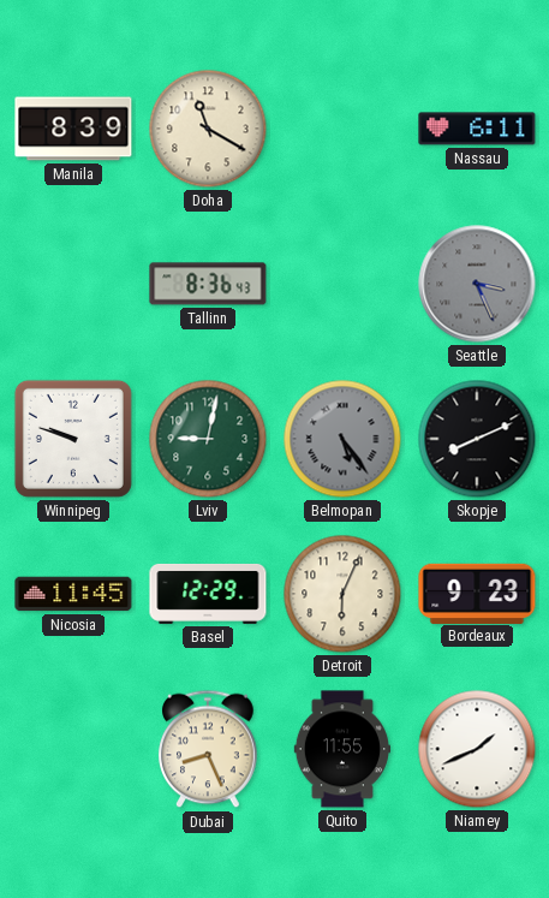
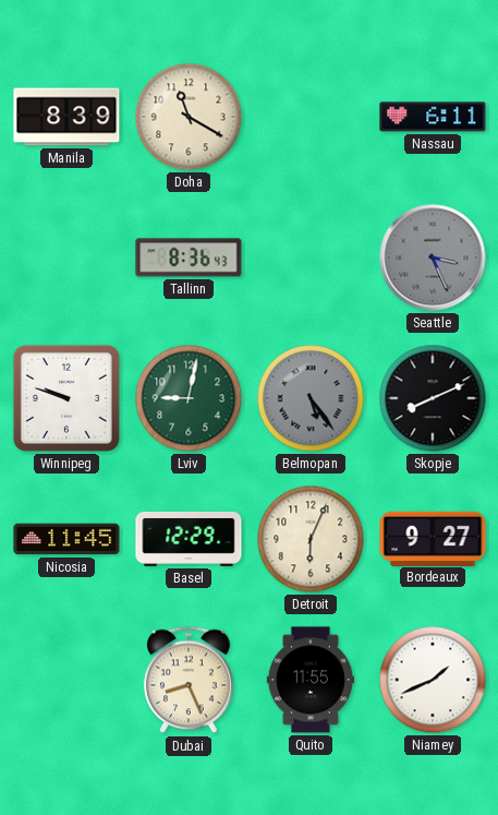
Bordeaux: 9:23 -> 9:27 (433, 538)
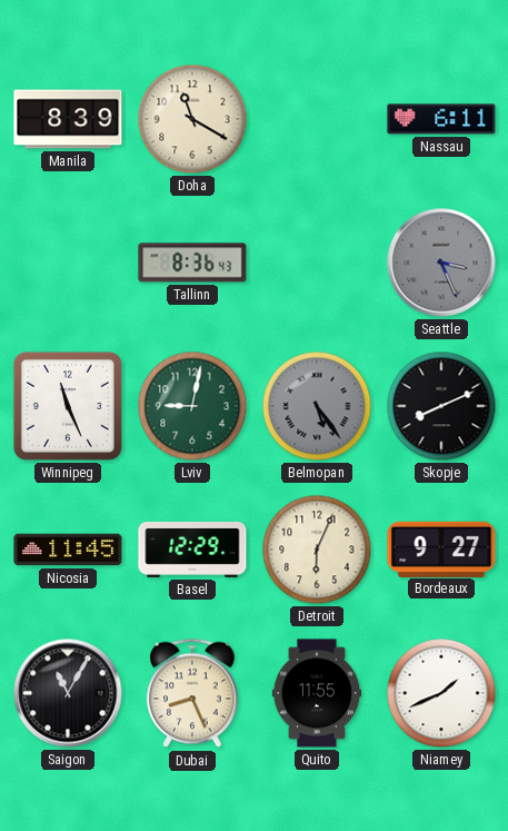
Winnipeg: 9:48 -> 11:26 (68, 406)
Saigon: none -> 11:05 (68, 693)
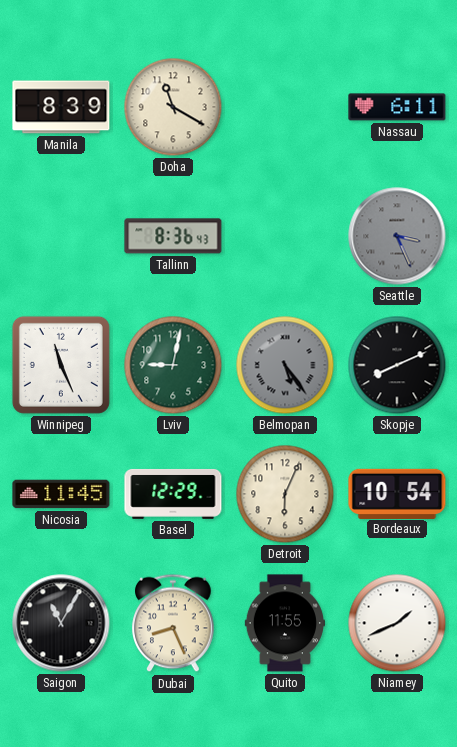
Bordeaux: 9:27 -> 10:54 (397, 493)
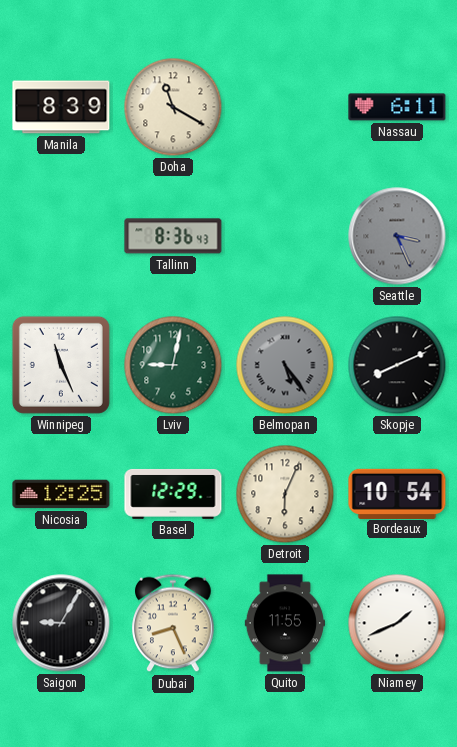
Nicosia: 11:45 -> 12:25 (61, 494)
Saigon: 11:05 -> 9:05 (61, 623)
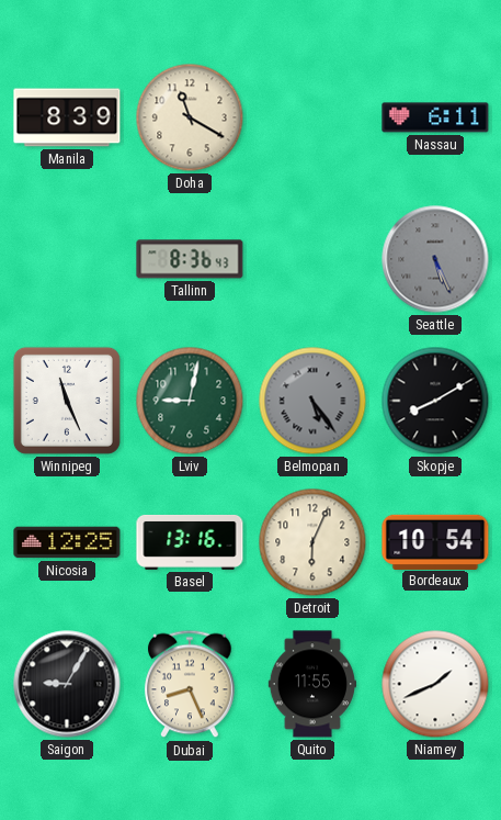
Seattle: 3:26 -> 5:26 (435, 259)
Skopje: 8:11 -> 8:10 (435, 401)
Basel: 12:29 -> 13:16 (190, 542)
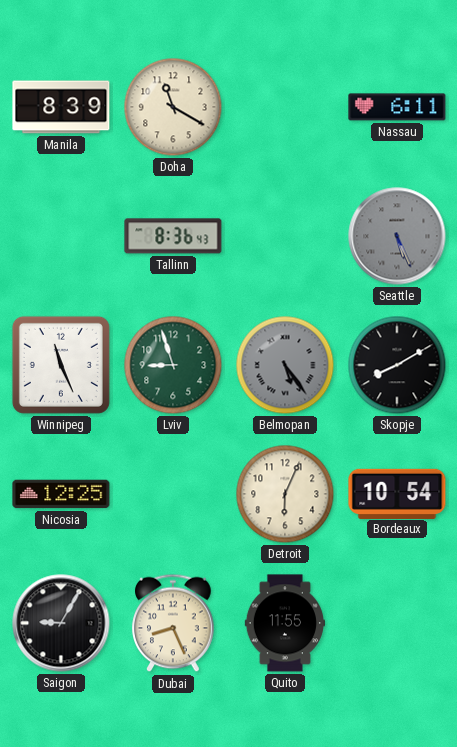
Lviv: 9:02 -> 8:57 (173, 365)
Basel: 13:16 -> none (190, 542)
Niamey: 1:41 -> none (435, 684)
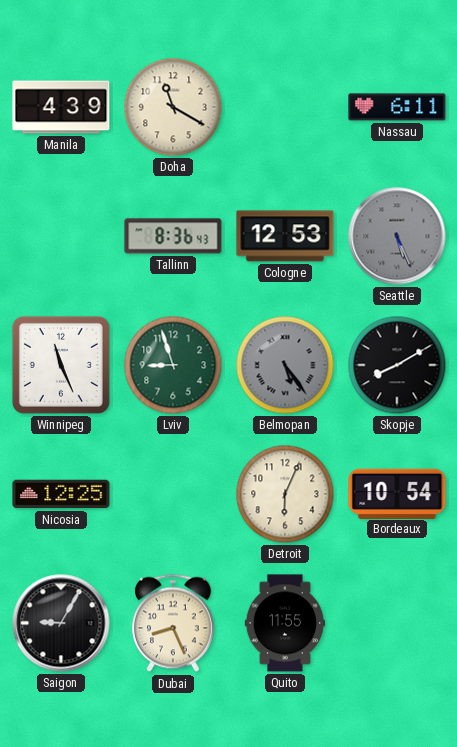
Manila: 8:39 -> 4:39 (61, 107)
Cologne: none -> 12:53 (285, 236)
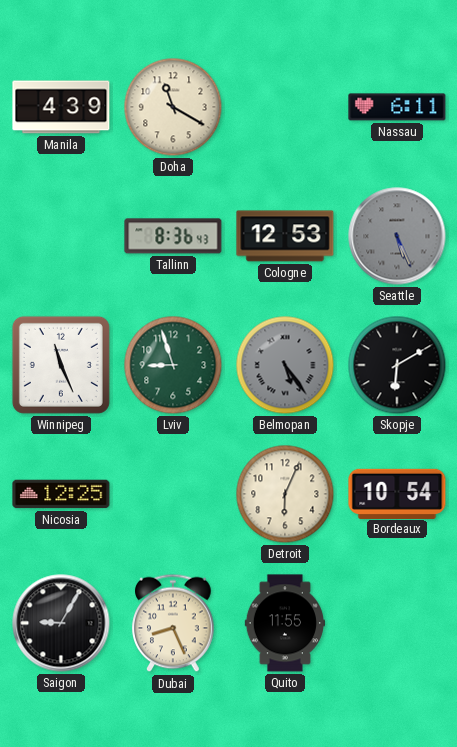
Skopje: 8:10 -> 6:10 (397, 365)
